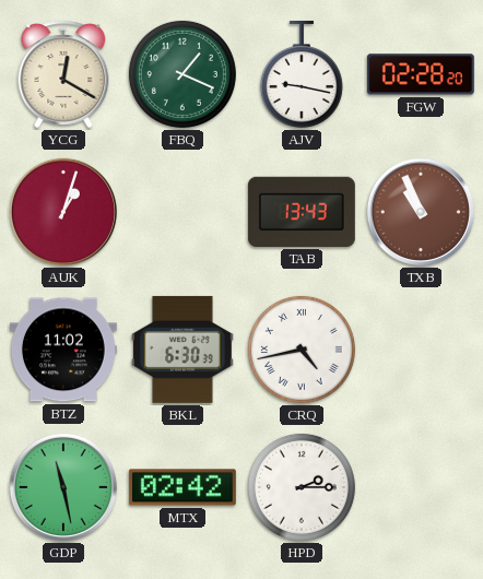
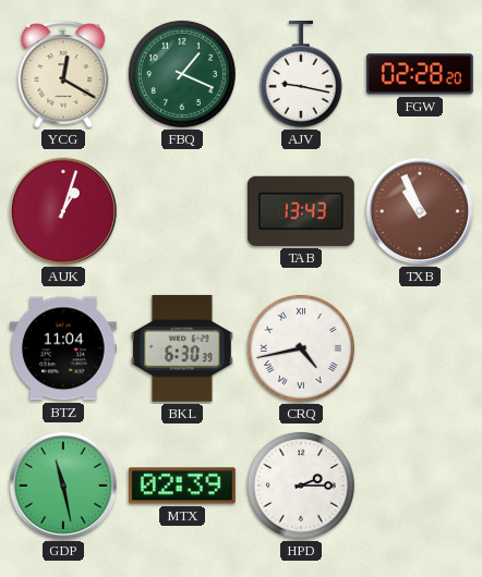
BTZ: 11:02 -> 11:04 (63, 348)
MTX: 02:42 -> 02:39 (182, 486)
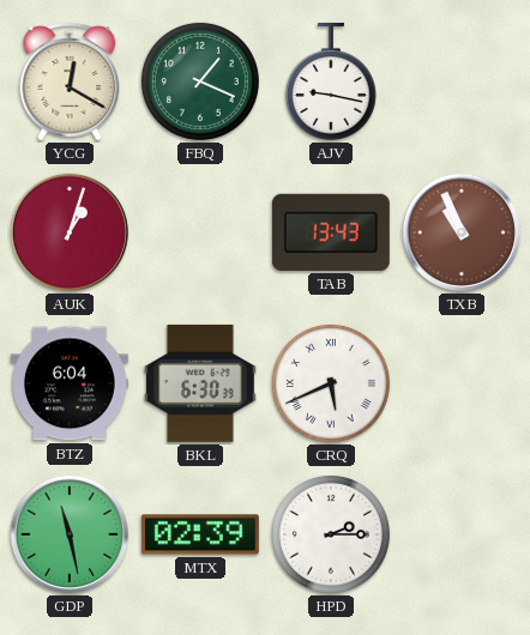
FGW: 02:28 -> none (420, 74)
BTZ: 11:04 -> 6:04 (70, 383)
CRQ: 4:43 -> 5:41 (331, 383)
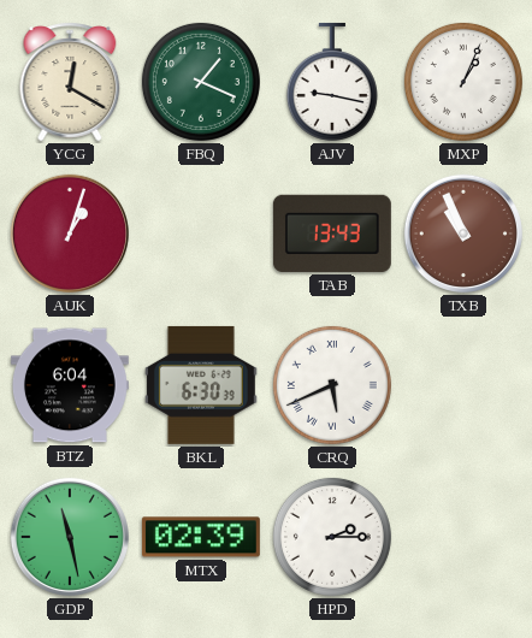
MXP: none -> 1:04 (463, 82)
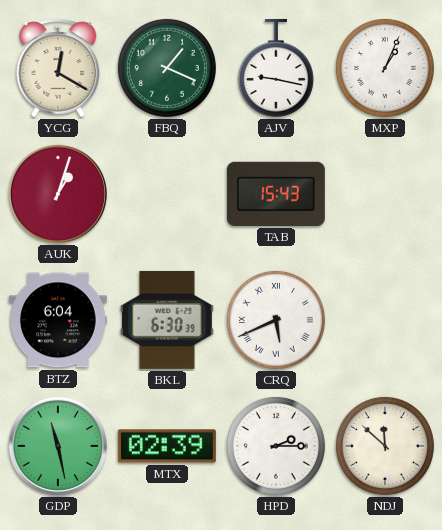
TAB: 13:43 -> 15:43 (276, 194)
TXB: 10:56 -> none (463, 234)
NDJ: none -> 11:52 (385, 446)
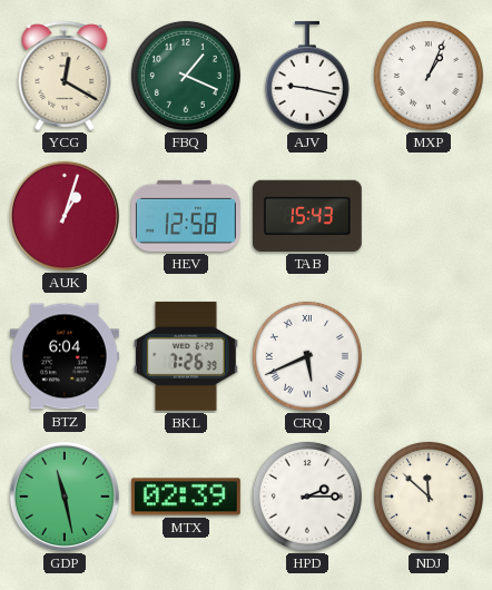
HEV: none -> 12:58 (186, 216)
BKL: 6:30 -> 7:26 (186, 356)
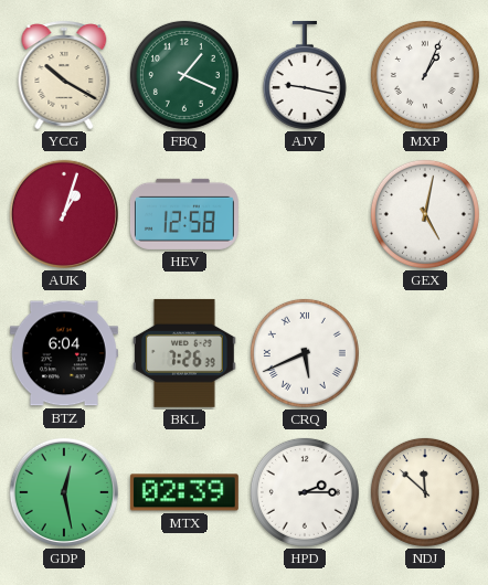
YCG: 12:20 -> 10:20 (64, 75)
TAB: 15:43 -> none (307, 216)
GEX: none -> 5:02 (425, 214)
GDP: 11:28 -> 12:28 (64, 492)
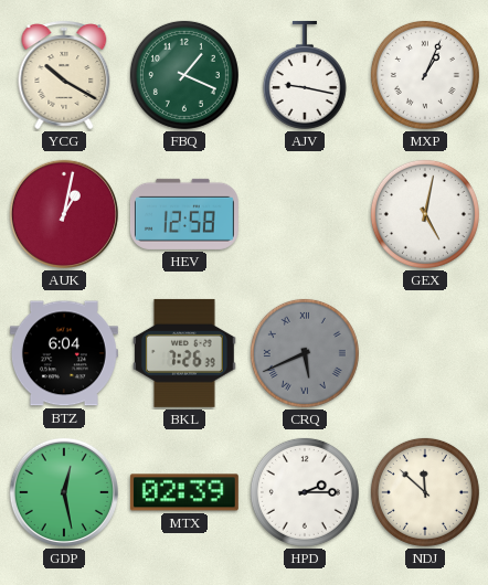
AUK: 1:03 -> 1:02 (64, 214)
CRQ dial: white -> grey (305, 353)
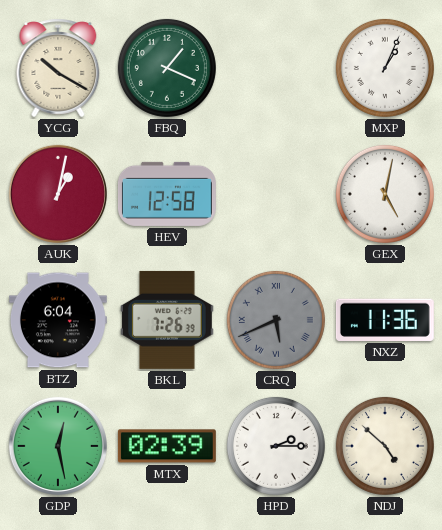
AJV: 9:17 -> none (305, 75)
NXZ: none -> 11:36 (385, 320)
NDJ: 11:52 -> 4:52 (385, 446)
